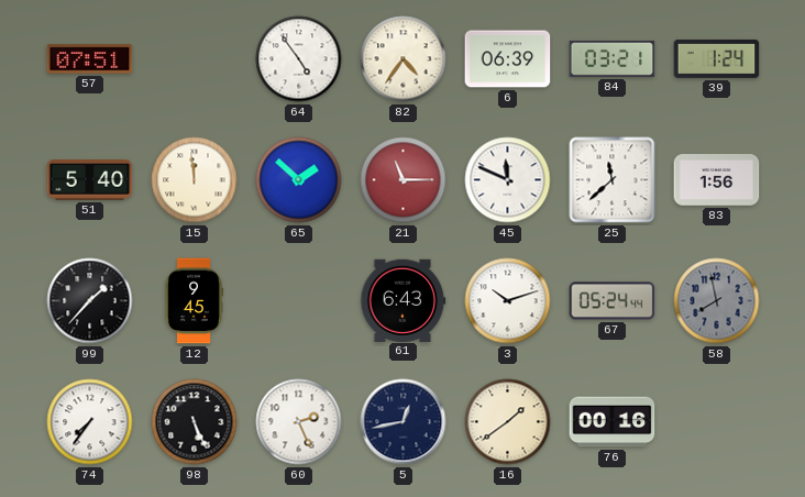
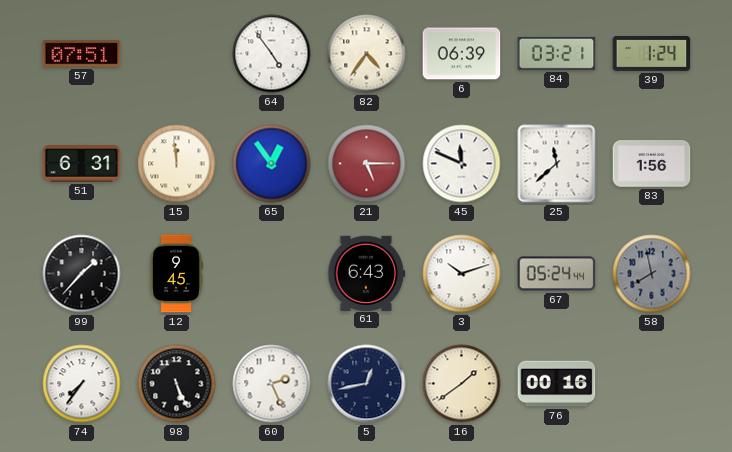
51: 5:40 -> 6:31 (82, 164)
65: 1:52 -> 12:54 (272, 164)
21: 11:15 -> 5:15 (367, 164)
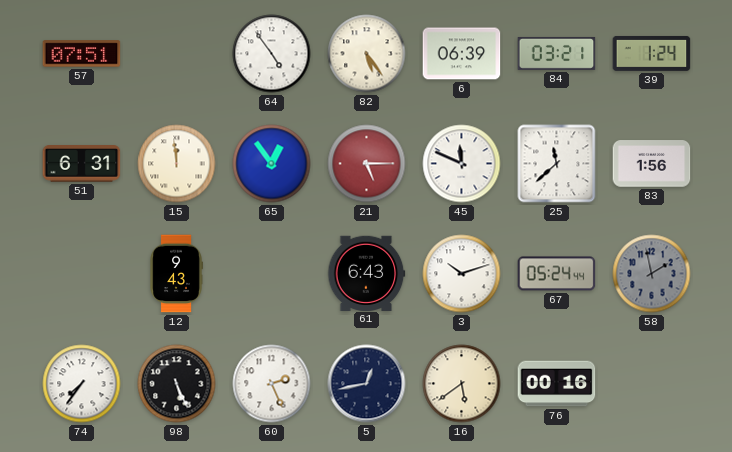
82: 4:36 -> 5:24 (367, 54)
99: 1:37 -> none (82, 274)
12: 9:45 -> 9:43 (176, 274)
58: 7:58 -> 1:58 (652, 274)
16: 1:39 -> 5:39 (462, 384)
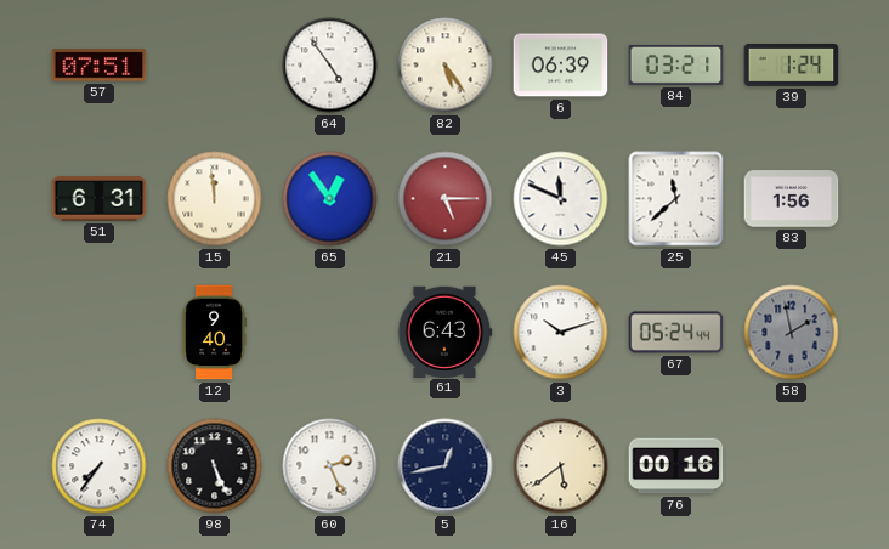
12: 9:43 -> 9:40 (214, 333)
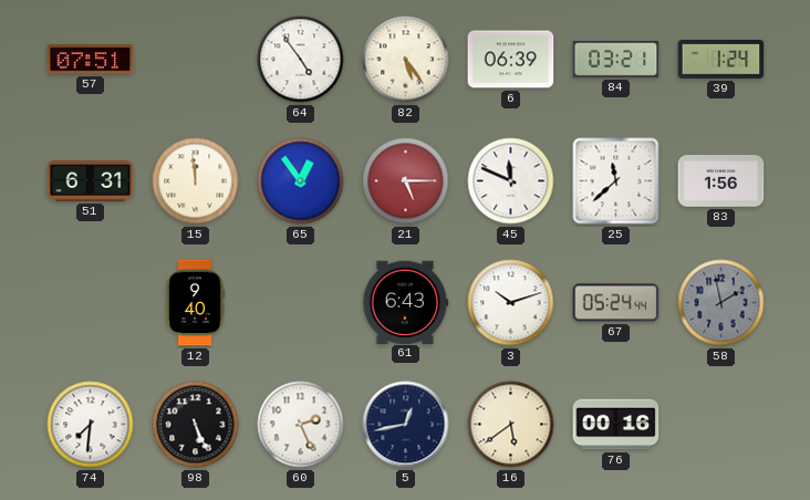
74: 7:36 -> 7:31 (91, 425)
